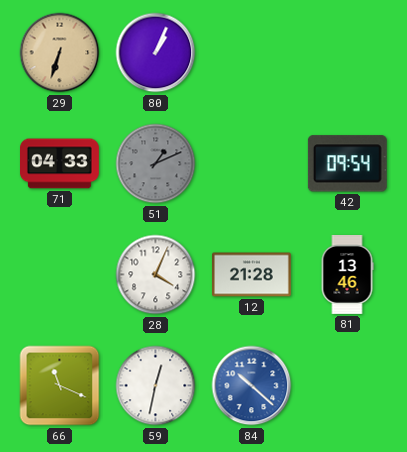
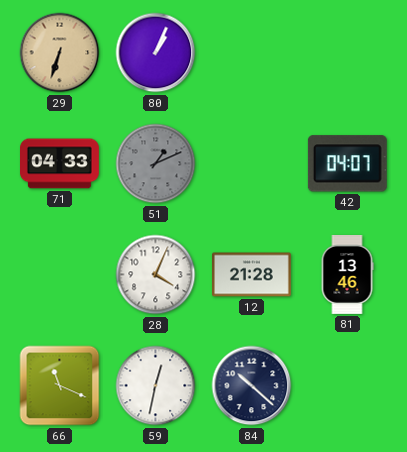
42: 09:54 -> 04:07 (347, 164)
84 dial: blue -> navy (252, 386)
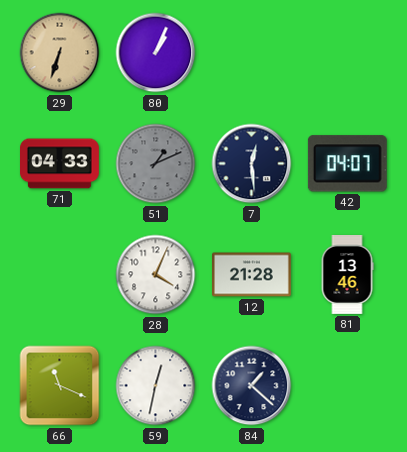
7: none -> 12:29 (252, 164)
84: 10:22 -> 1:22 (252, 386)
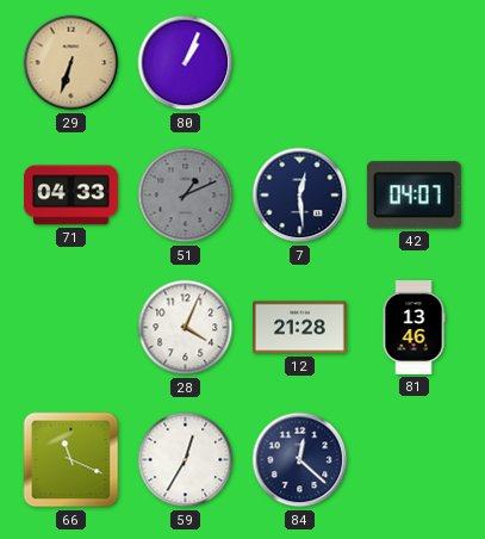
59: 12:32 -> 12:35 (186, 460)
84: 1:22 -> 12:22 (300, 460)
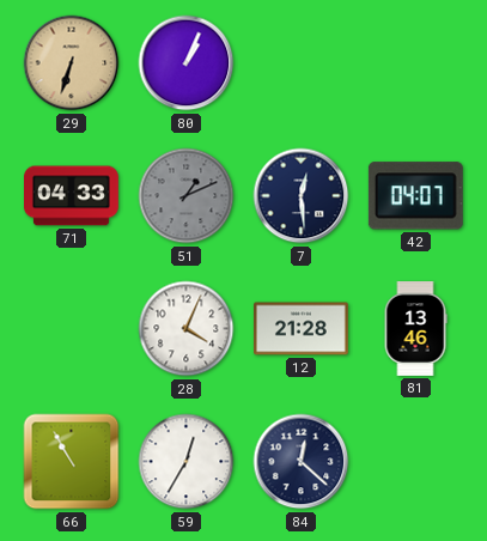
66: 11:19 -> 10:55 (72, 462)
